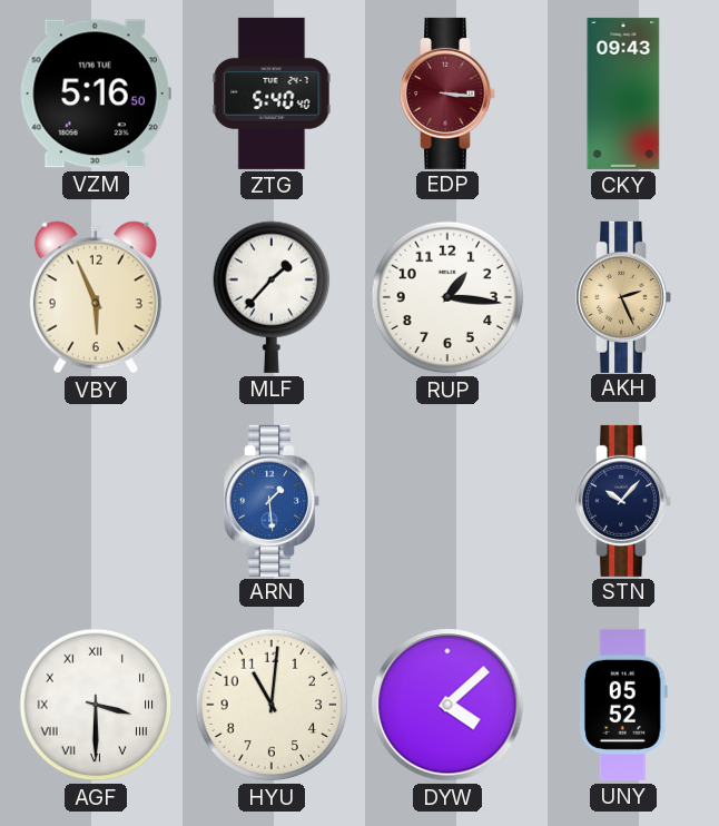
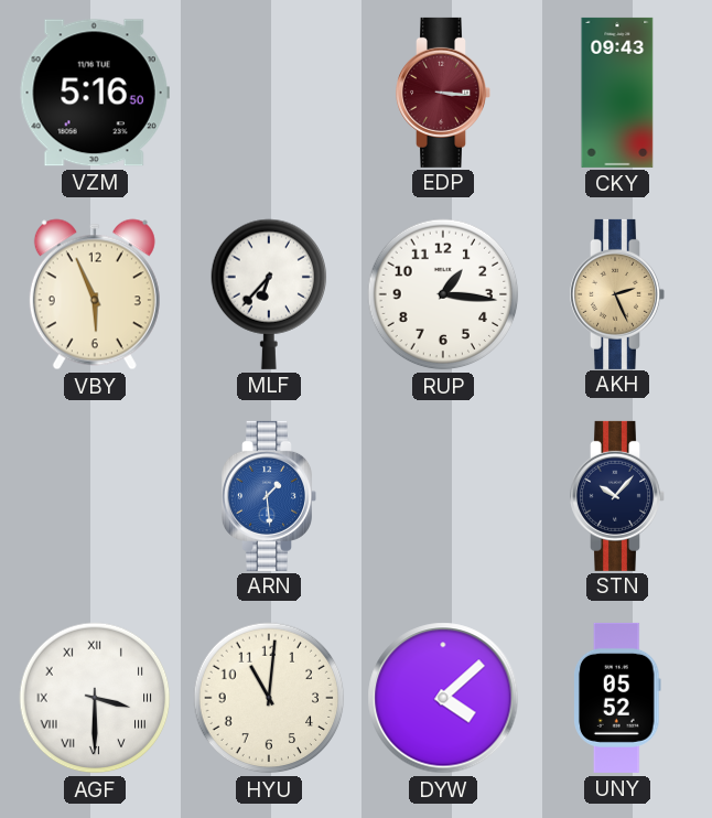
ZTG: 5:40 -> none (272, 94)
MLF: 1:37 -> 6:37 (269, 294)
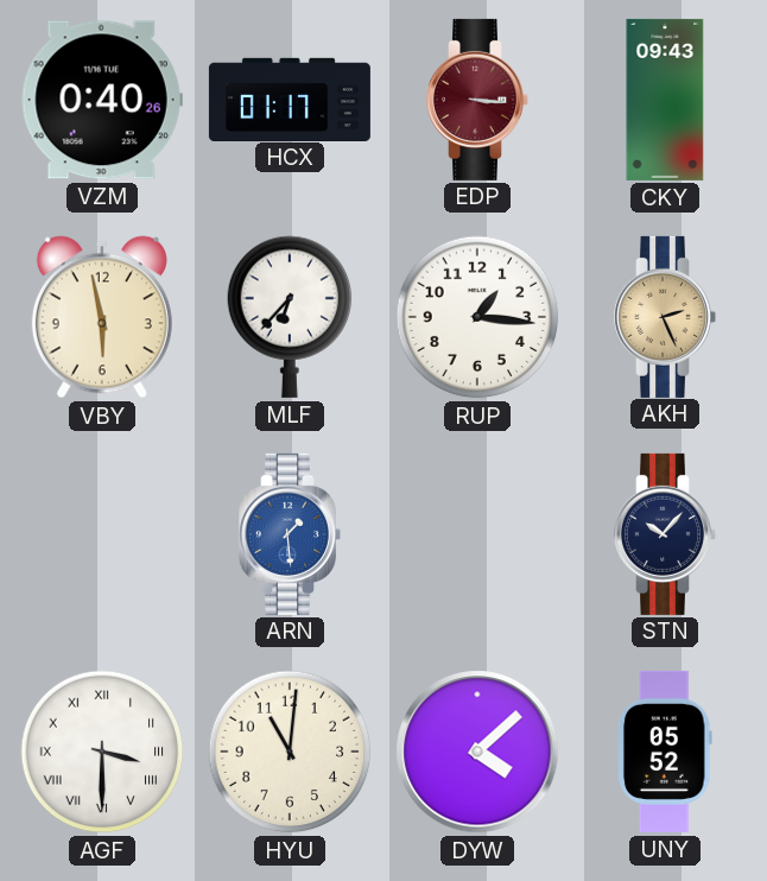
VZM: 5:16 -> 0:40 (102, 100)
HCX: none -> 01:17 (290, 99)
VBY: 5:56 -> 5:58 (102, 317)
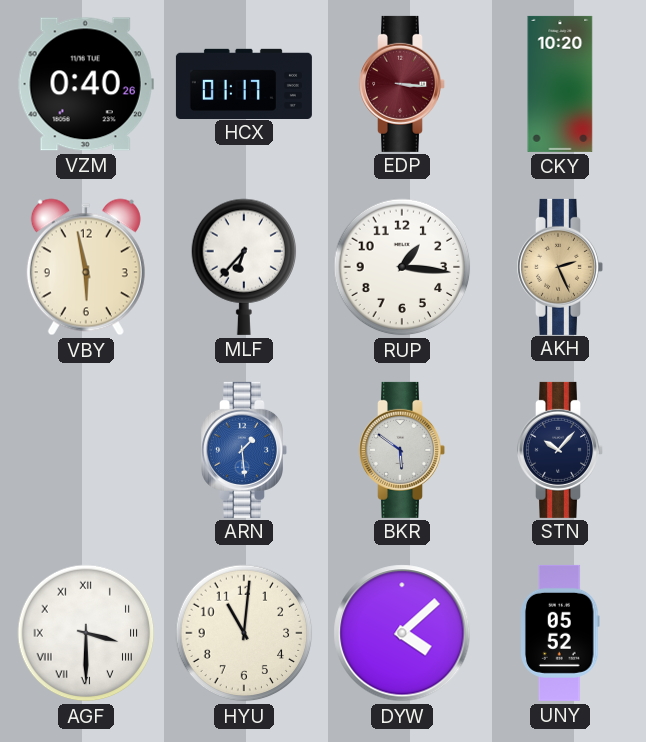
CKY: 09:43 -> 10:20 (560, 84)
BKR: none -> 5:51 (402, 450)
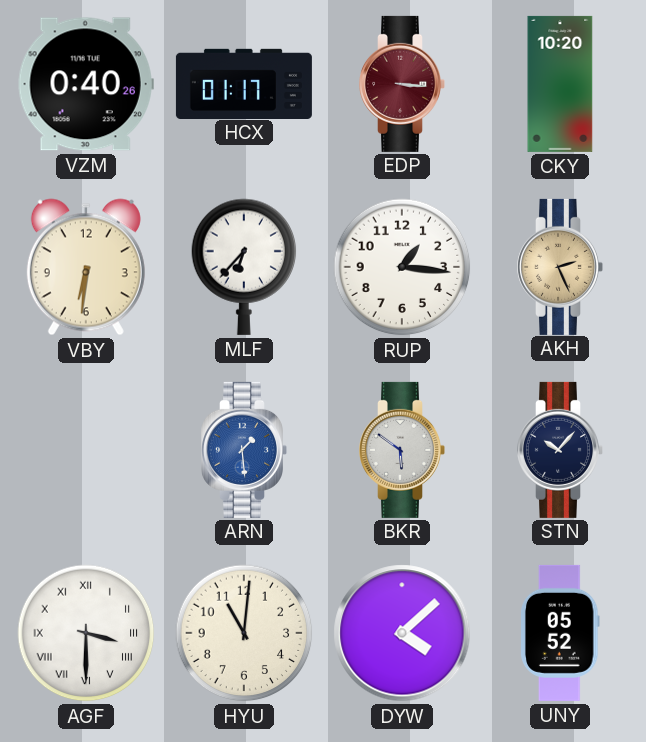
VBY: 5:58 -> 6:31 (86, 267)
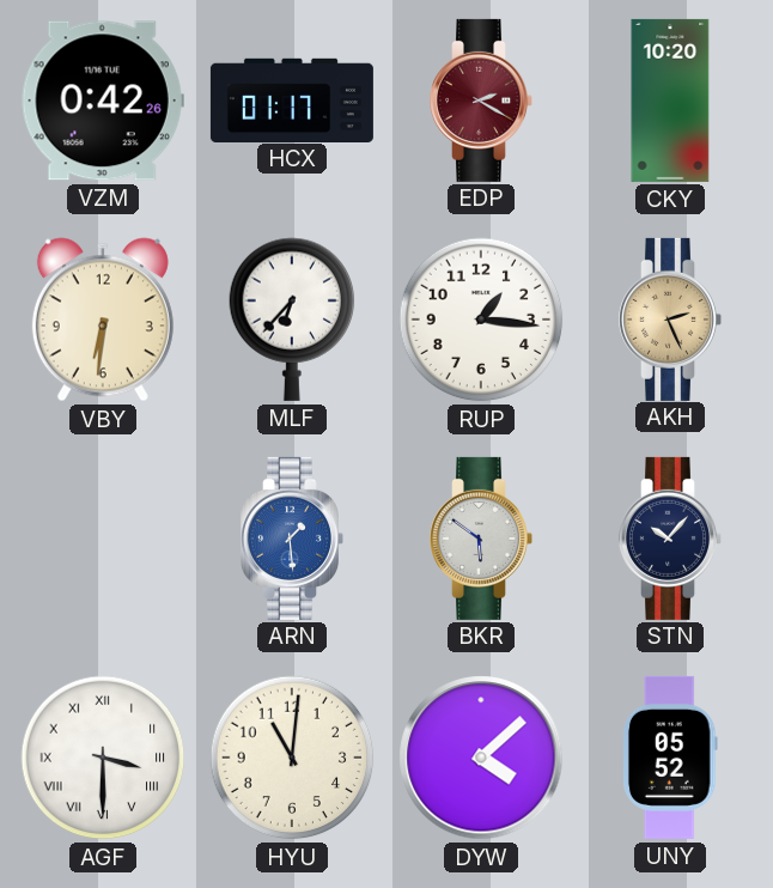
VZM: 0:40 -> 0:42 (103, 101)
EDP: 3:16 -> 2:20 (481, 101)
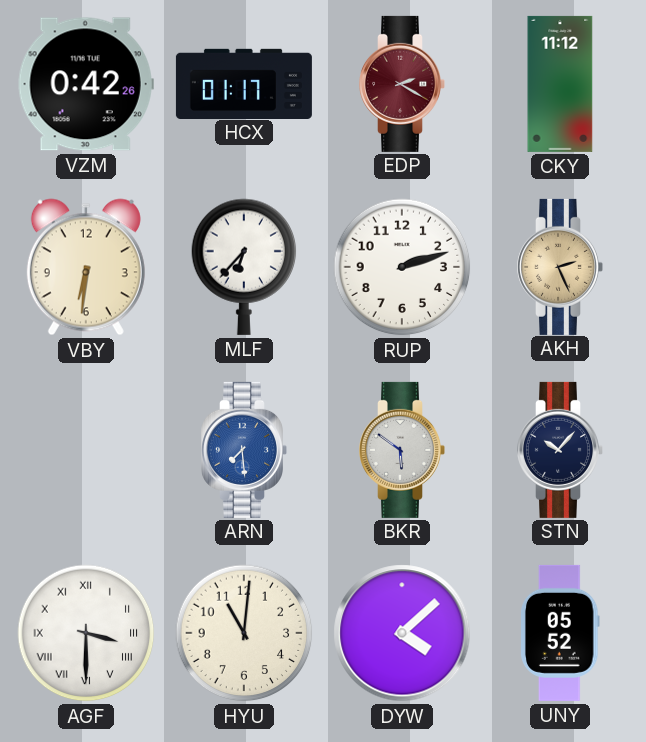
CKY: 10:20 -> 11:12 (560, 84)
RUP: 1:16 -> 2:12 (402, 267)
ARN: 1:29 -> 7:29 (244, 450)
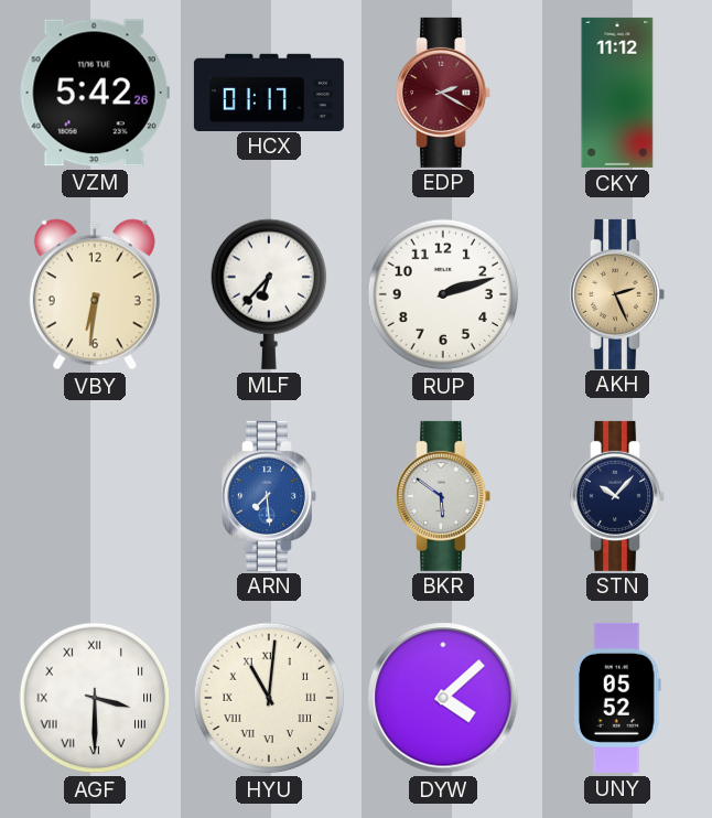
VZM: 0:42 -> 5:42 (95, 93)
HYU numerals: Arabic -> Roman (269, 698)
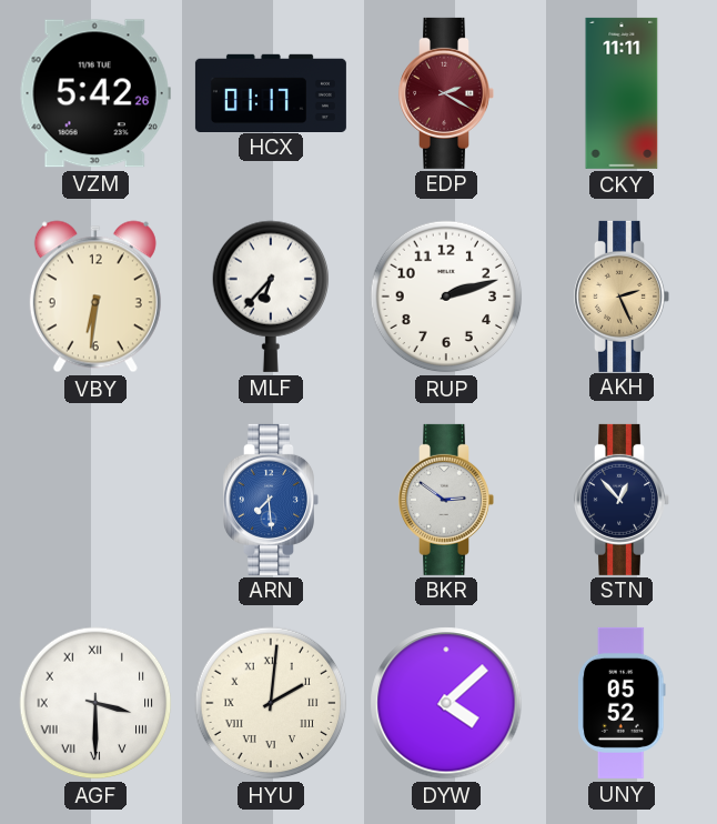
CKY: 11:12 -> 11:11 (622, 93)
BKR: 5:51 -> 2:51 (446, 500)
STN: 10:07 -> 12:53 (622, 500)
HYU: 11:01 -> 2:01 (271, 703)
